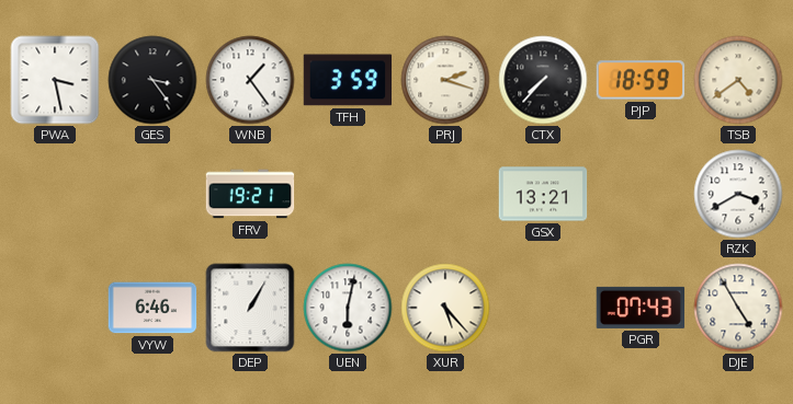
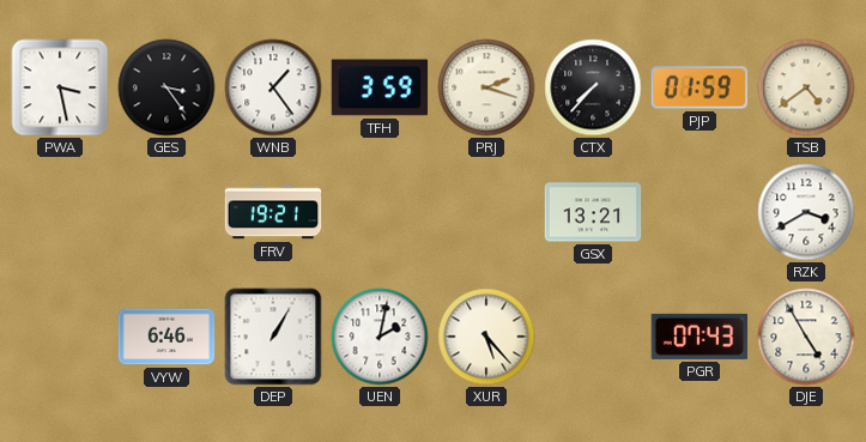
PJP: 18:59 -> 01:59 (700, 87)
UEN: 6:02 -> 2:02 (380, 337)
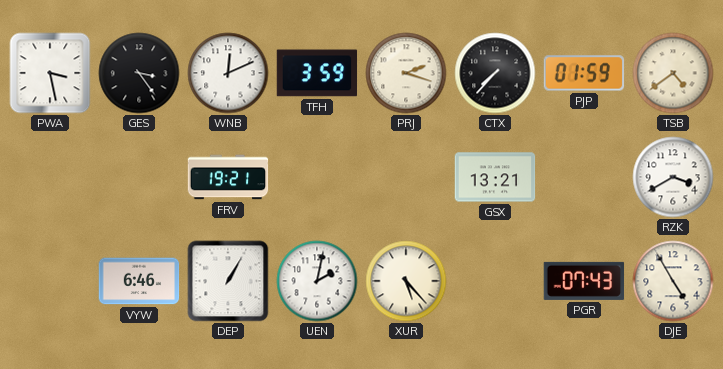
WNB: 1:24 -> 12:11 (228, 73)
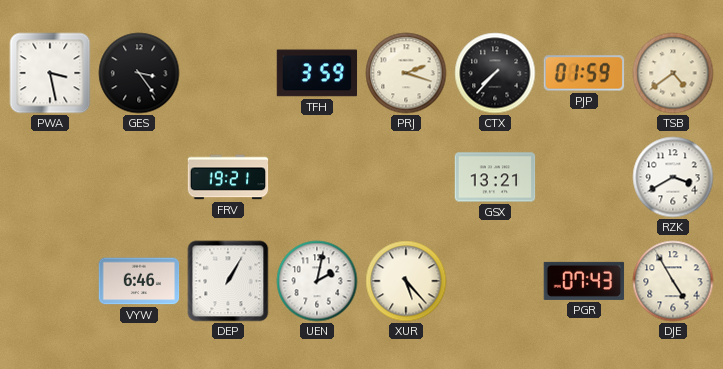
WNB: 12:11 -> none (228, 73)
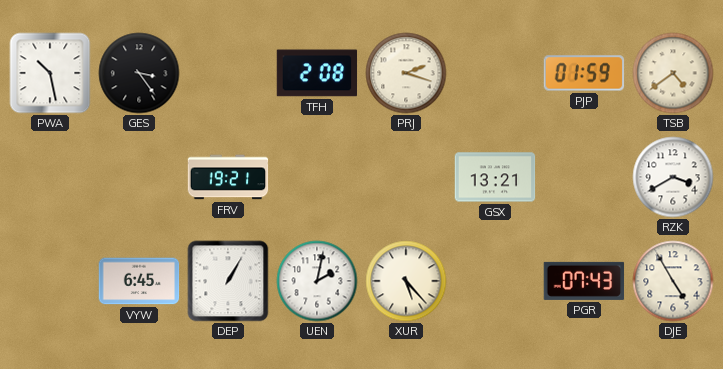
PWA: 3:28 -> 10:28 (50, 73)
TFH: 3:59 -> 2:08 (317, 73)
CTX: 7:37 -> none (495, 73)
VYW: 6:46 -> 6:45 (139, 281)
